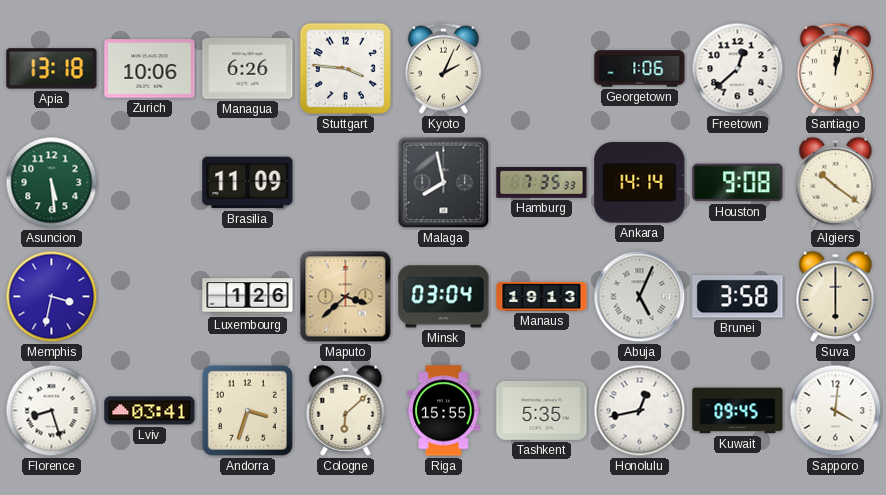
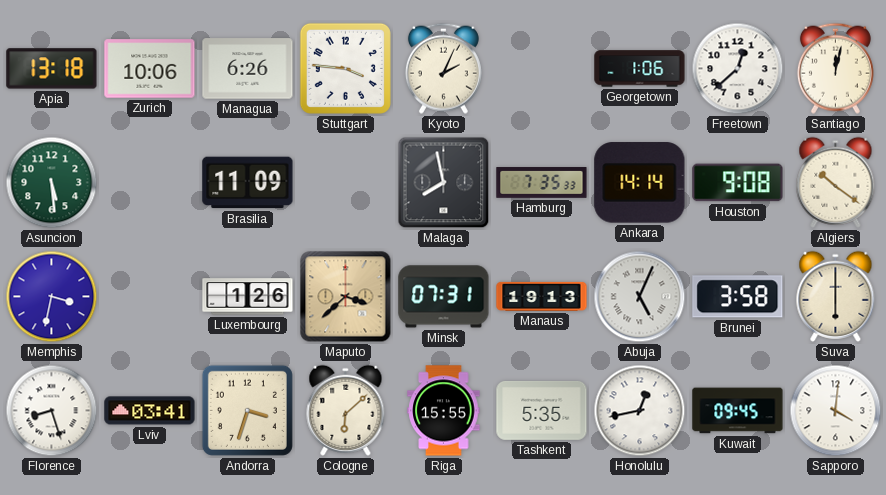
Minsk: 03:04 -> 07:31 (444, 297)
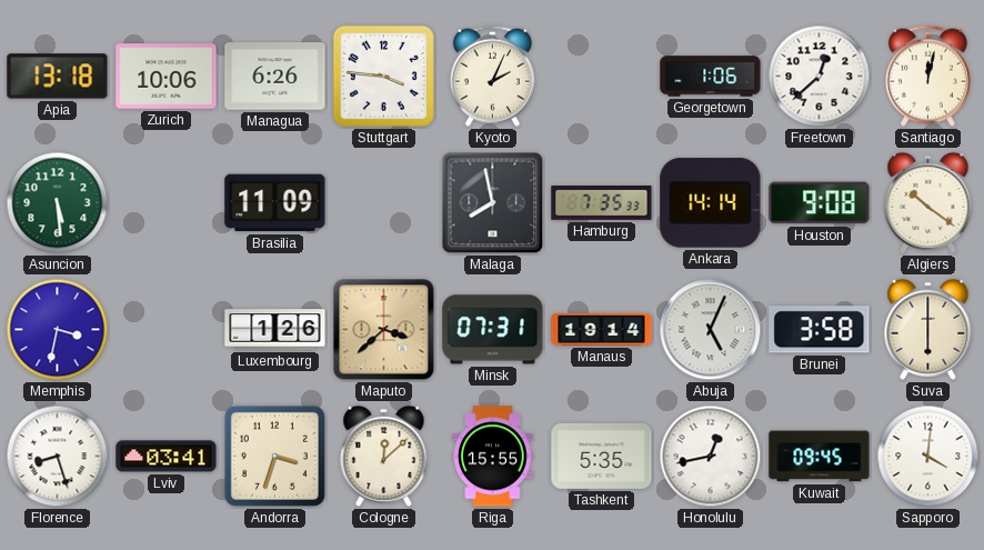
Manaus: 19:13 -> 19:14 (602, 329)
Cologne: 6:08 -> 12:08 (384, 456)
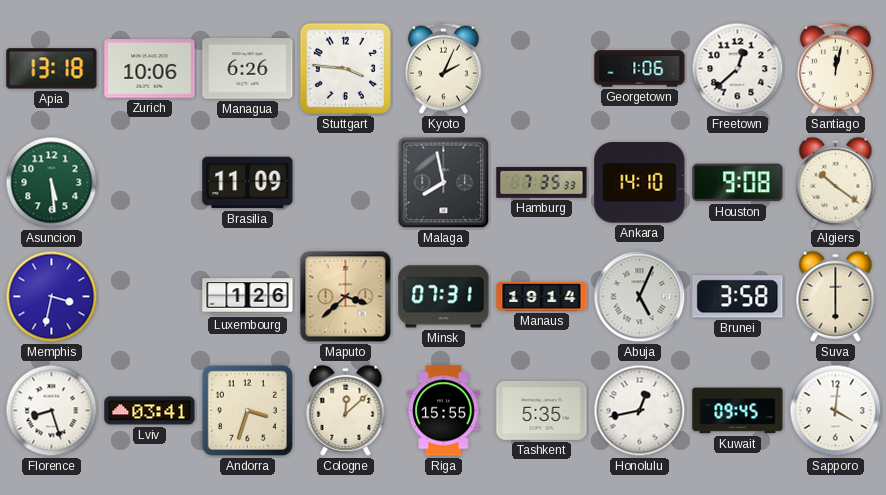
Ankara: 14:14 -> 14:10 (640, 183)
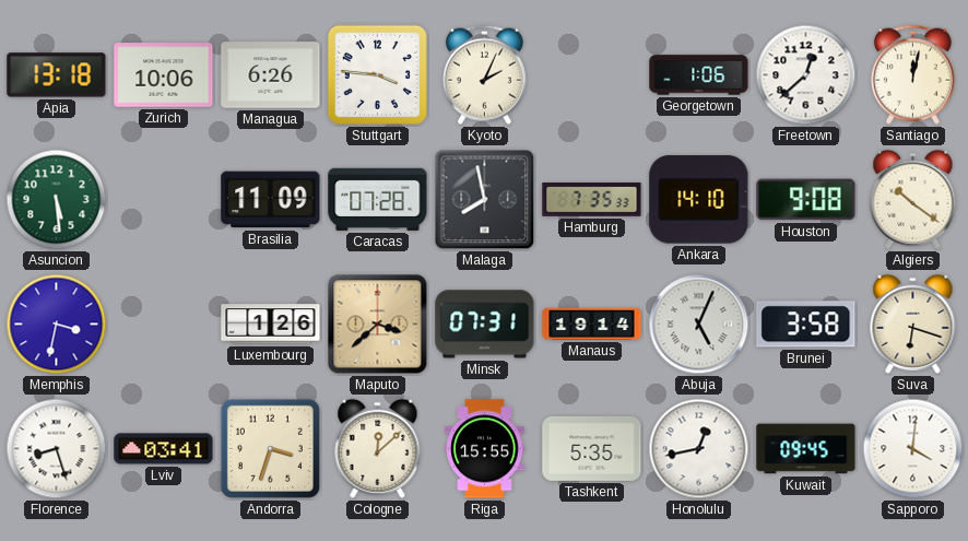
Caracas: none -> 07:28 (378, 199)
Suva: 6:00 -> 6:18 (913, 324)
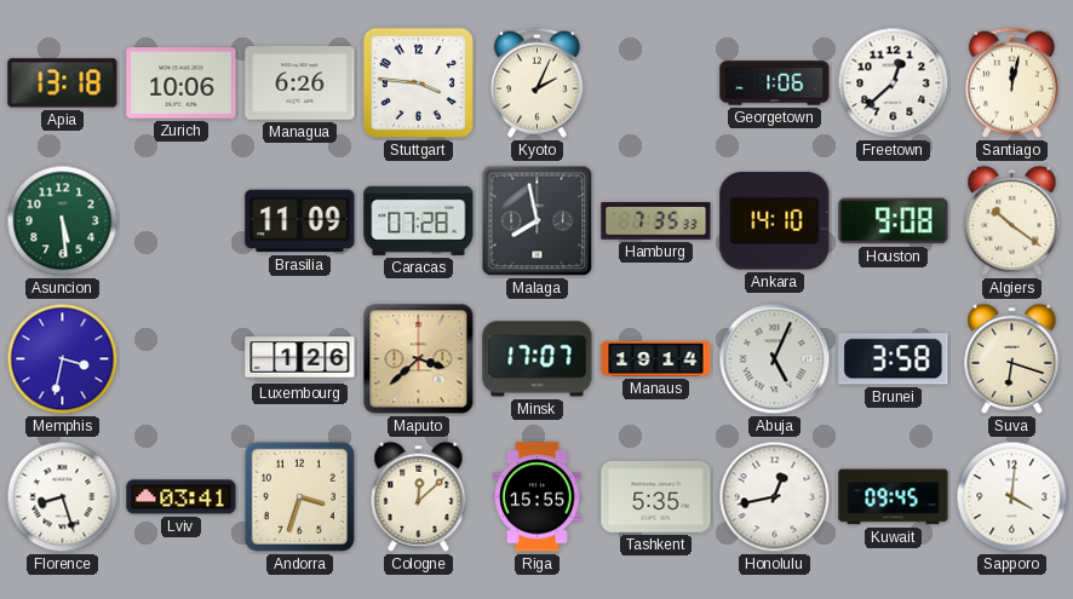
Minsk: 07:31 -> 17:07 (538, 359)
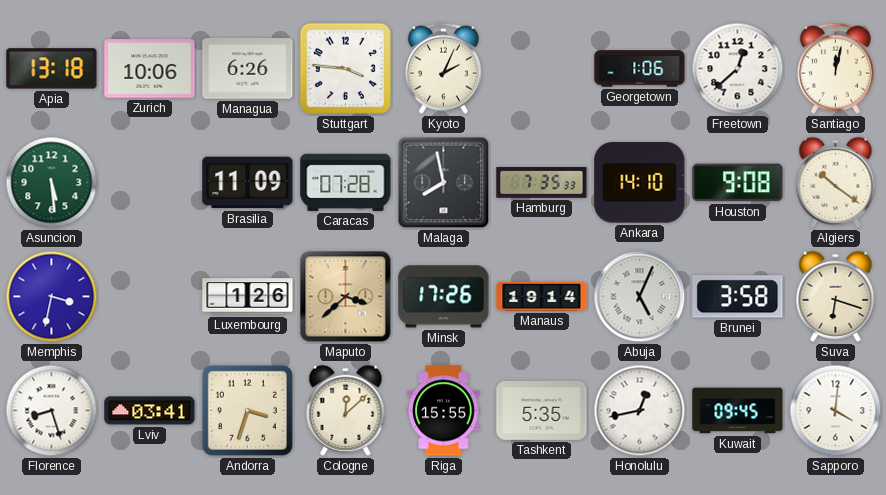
Minsk: 17:07 -> 17:26 (444, 297)
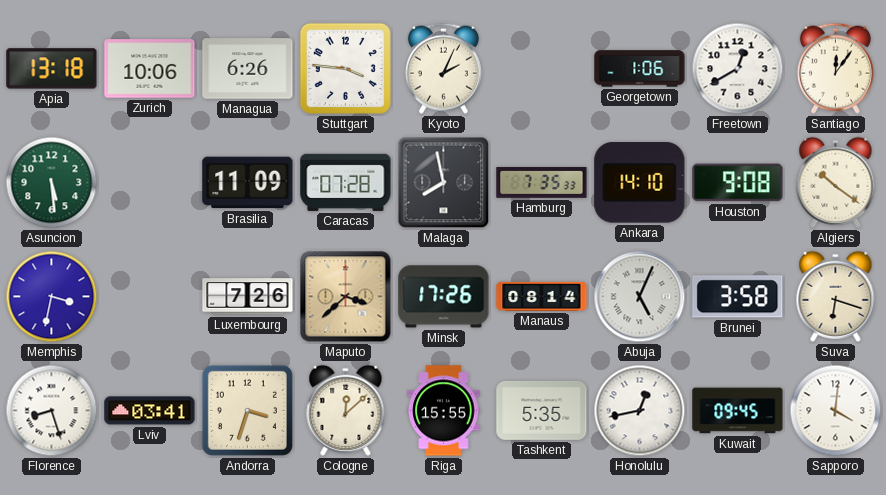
Freetown: 12:38 -> 12:40 (738, 69)
Santiago: 12:02 -> 12:06 (835, 68)
Luxembourg: 1:26 -> 7:26 (248, 297)
Manaus: 19:14 -> 08:14 (542, 296)
